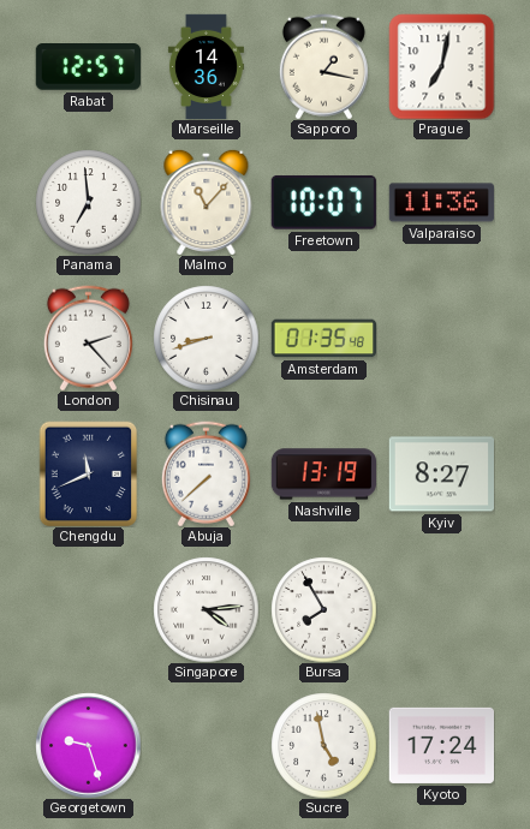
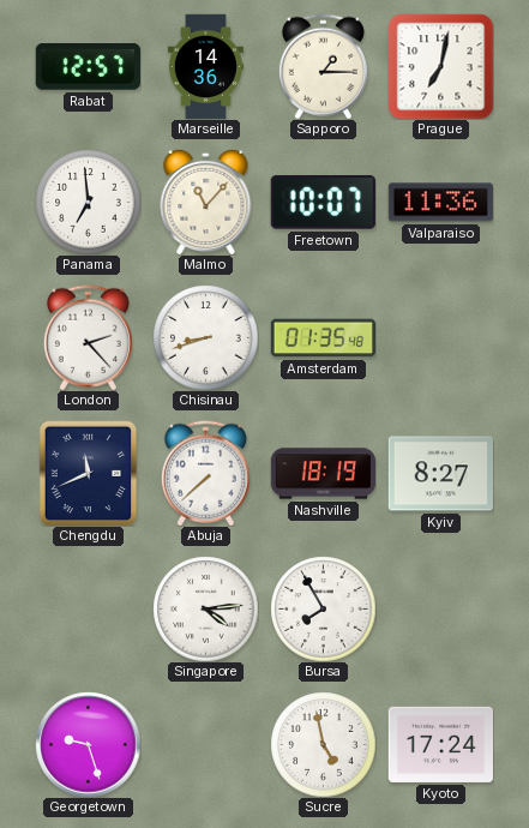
Sapporo: 1:17 -> 1:15 (323, 66)
Nashville: 13:19 -> 18:19 (323, 474)
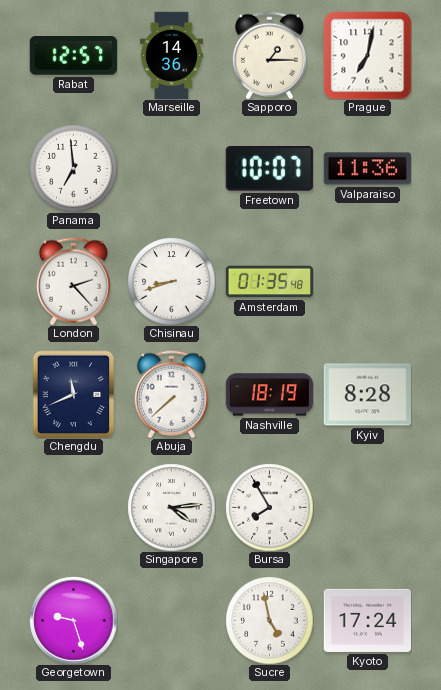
Malmo: 11:07 -> none (206, 202)
Kyiv: 8:27 -> 8:28 (367, 395)
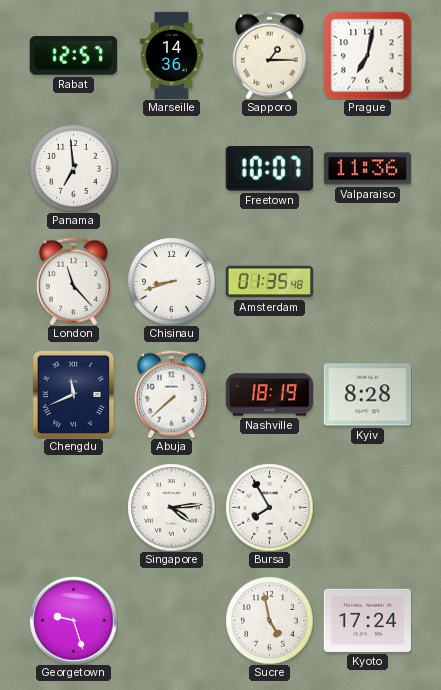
London: 2:23 -> 11:23 (73, 281)
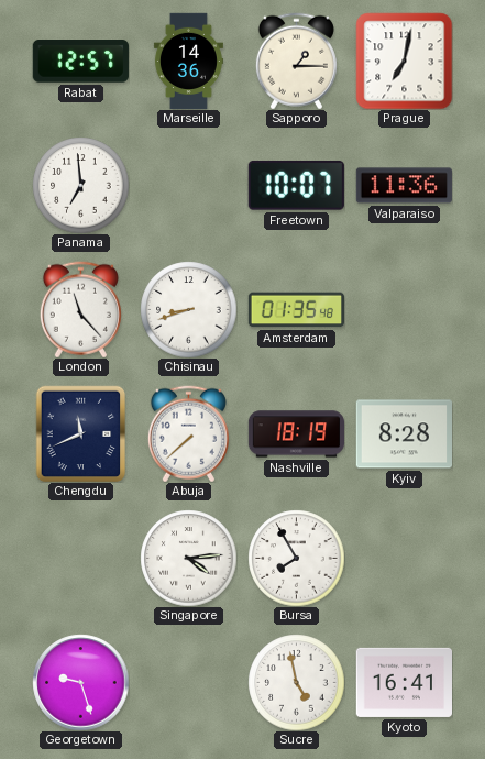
Kyoto: 17:24 -> 16:41 (404, 682)
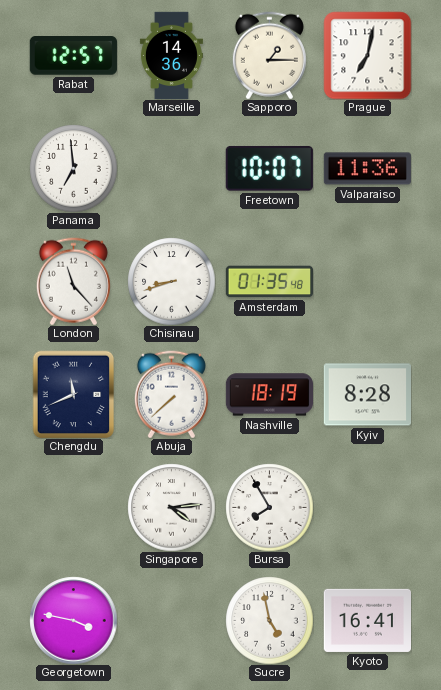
Georgetown: 9:27 -> 3:47 (73, 620)
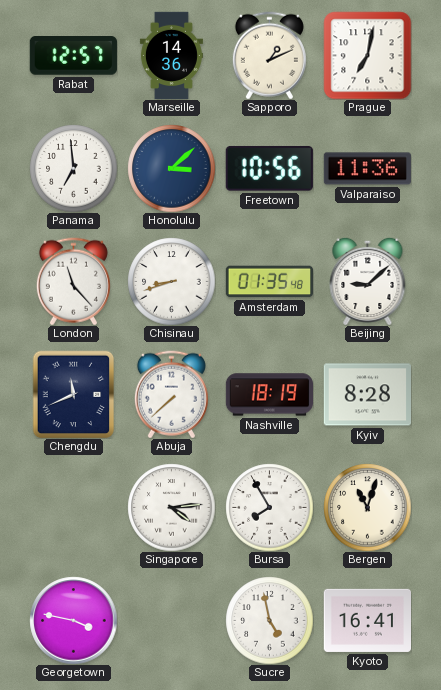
Sapporo: 1:15 -> 1:11 (269, 55)
Honolulu: none -> 3:08 (171, 168)
Freetown: 10:07 -> 10:56 (269, 168)
Beijing: none -> 9:08 (368, 281)
Bergen: none -> 11:03 (367, 507)
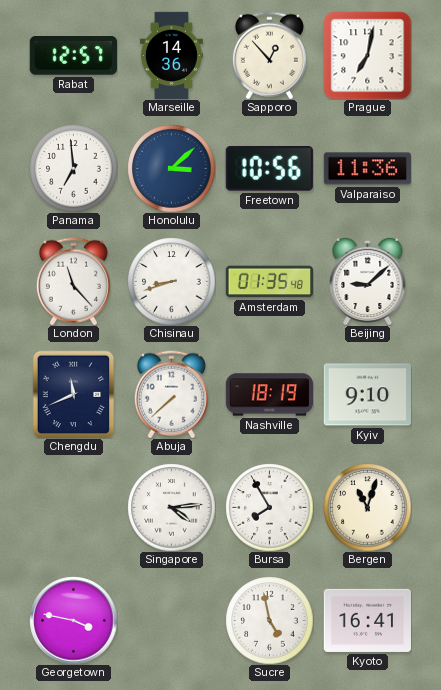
Sapporo: 1:11 -> 12:53 (269, 55)
Kyiv: 8:28 -> 9:10 (367, 395)
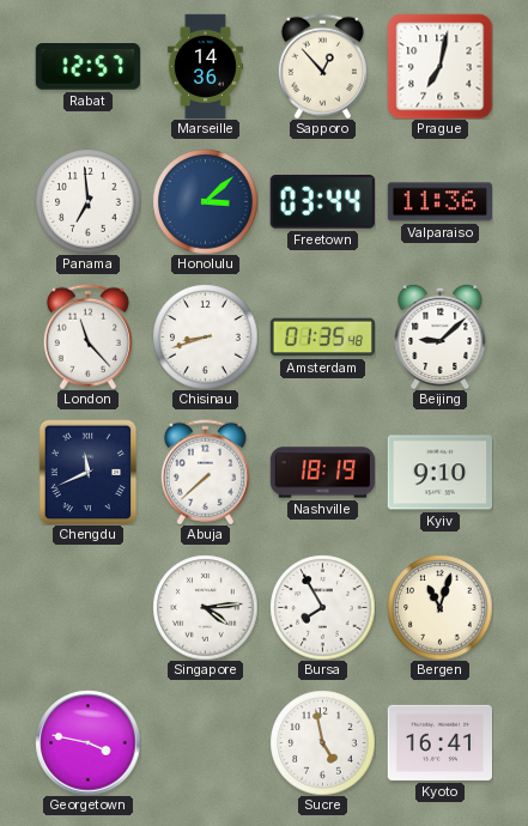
Freetown: 10:56 -> 03:44 (322, 201)
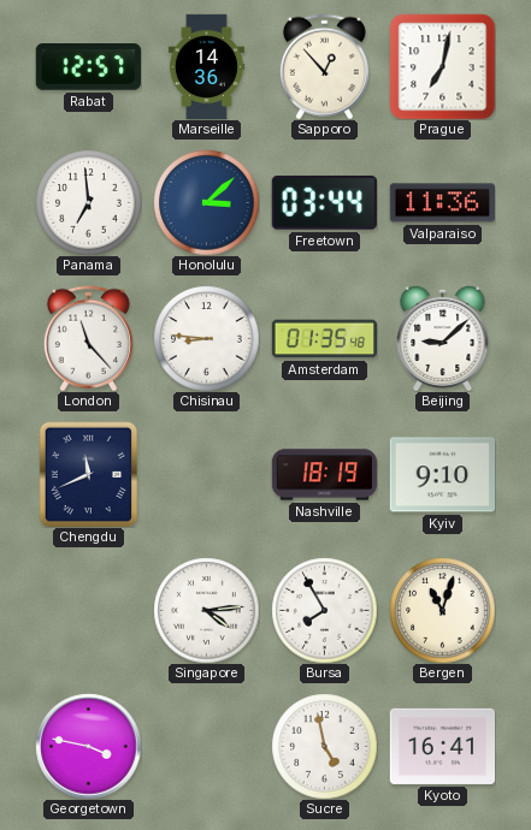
Chisinau: 8:42 -> 8:46 (206, 338)
Abuja: 7:38 -> none (205, 472)
